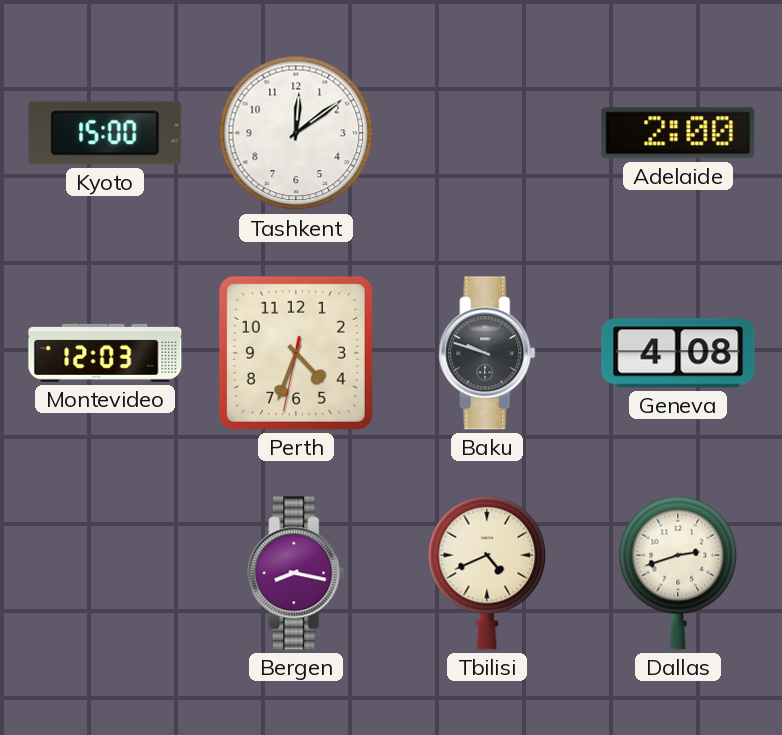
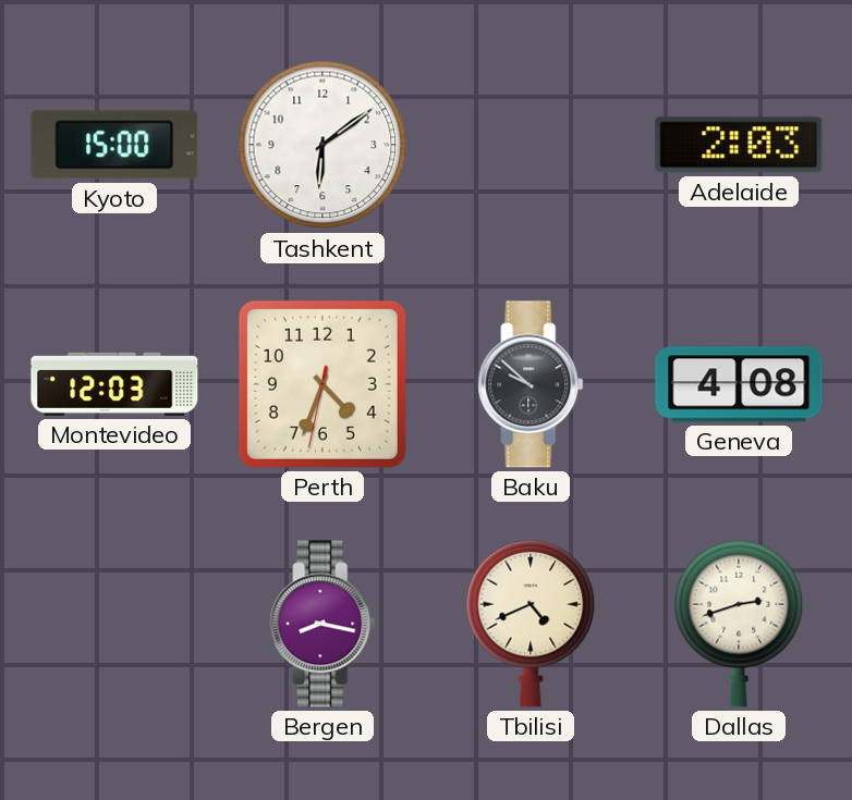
Tashkent: 12:09 -> 6:09 (322, 145)
Adelaide: 2:00 -> 2:03 (739, 145)
Baku: 9:48 -> 9:52 (531, 384)
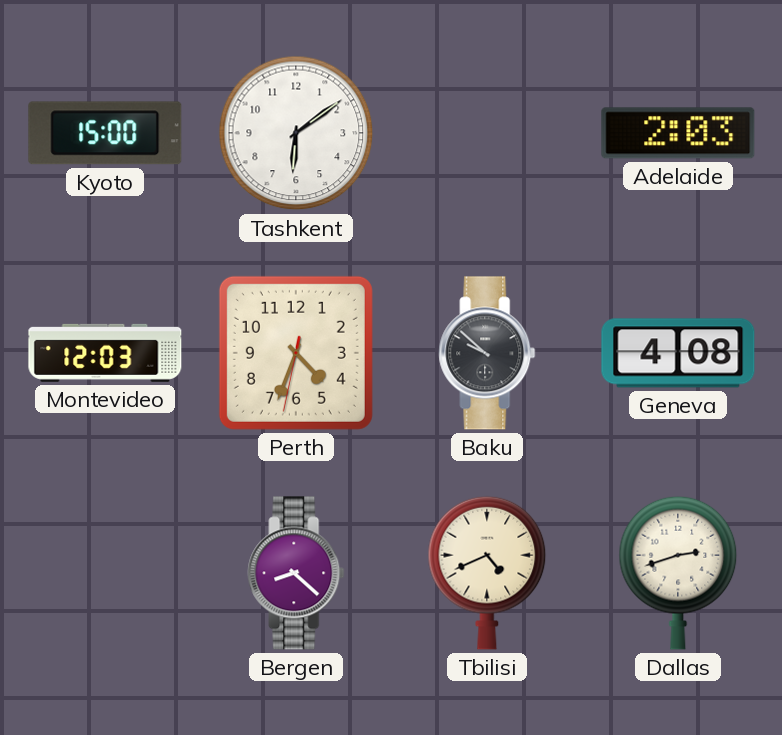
Bergen: 8:17 -> 8:22 (296, 573)
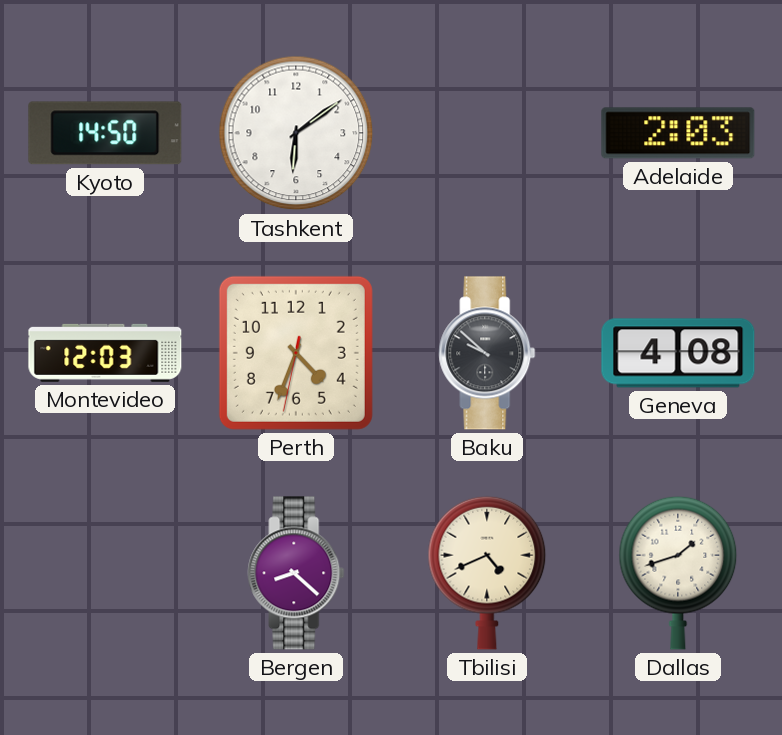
Kyoto: 15:00 -> 14:50 (105, 133)
Dallas: 2:42 -> 1:42 (678, 573)
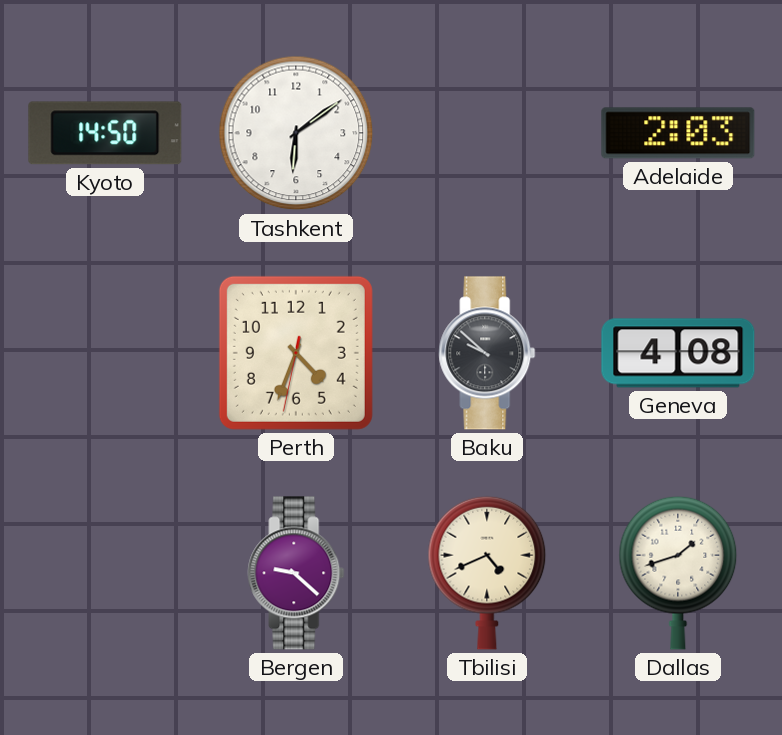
Montevideo: 12:03 -> none (105, 353)
Bergen: 8:22 -> 9:22 (296, 573)
